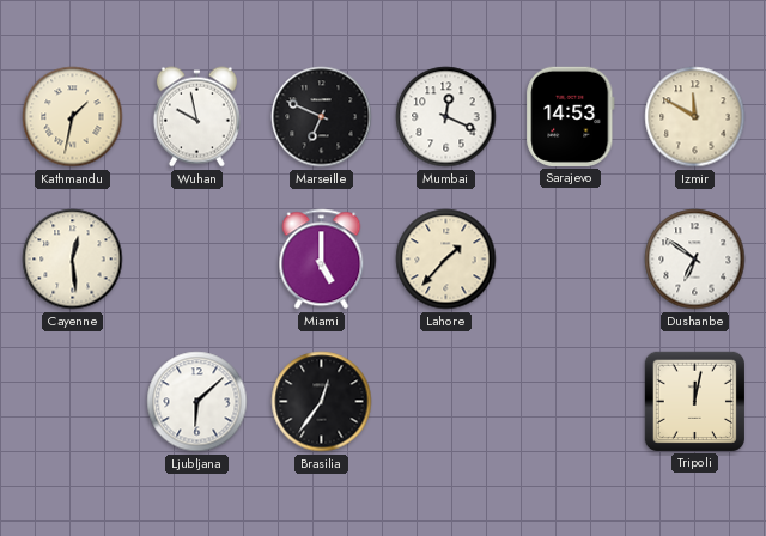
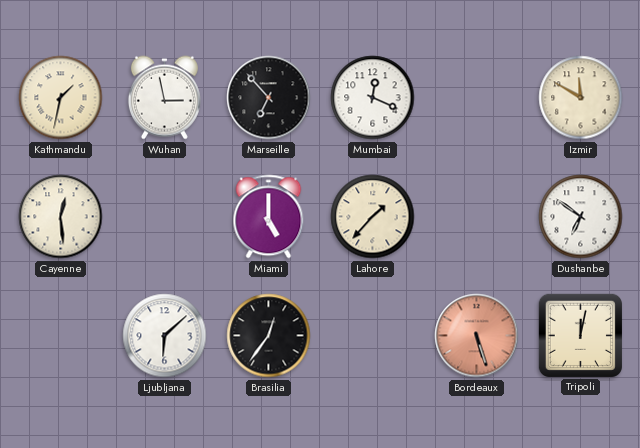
Wuhan: 9:58 -> 2:58 (164, 98)
Marseille: 6:49 -> 6:53 (269, 98)
Sarajevo: 14:53 -> none (571, 116)
Bordeaux: none -> 5:27 (477, 336)
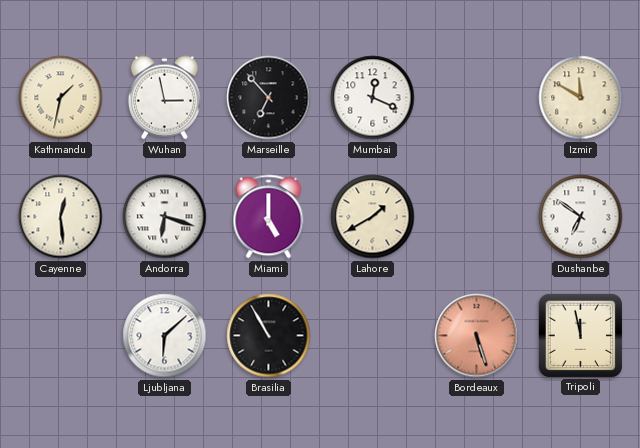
Andorra: none -> 6:18 (165, 217)
Lahore: 1:37 -> 1:40 (373, 217)
Brasilia: 12:36 -> 10:55 (269, 336)
Tripoli: 12:02 -> 11:58 (580, 335)
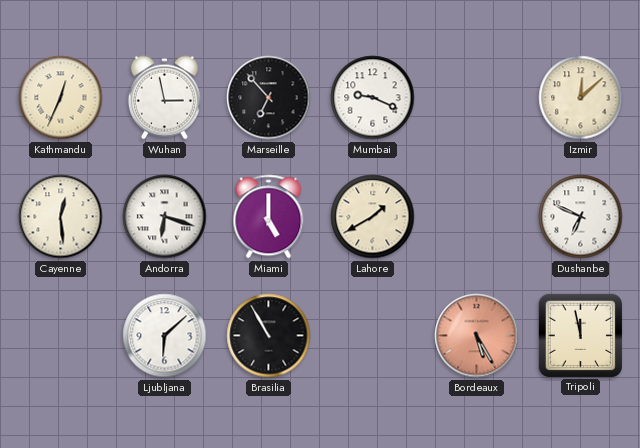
Kathmandu: 1:32 -> 12:34 (61, 98)
Mumbai: 12:19 -> 9:19 (373, 98)
Izmir: 11:50 -> 12:08 (581, 98)
Dushanbe: 6:51 -> 6:49 (581, 217)
Bordeaux: 5:27 -> 5:25 (477, 336)
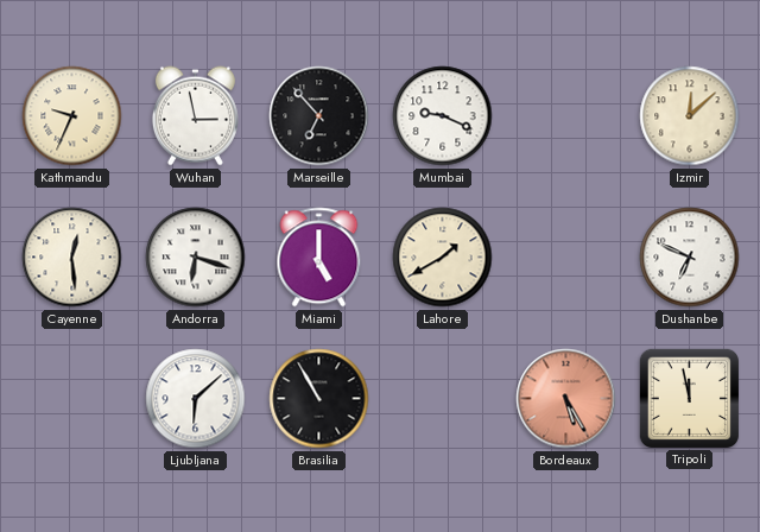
Kathmandu: 12:34 -> 9:34 (72, 116)
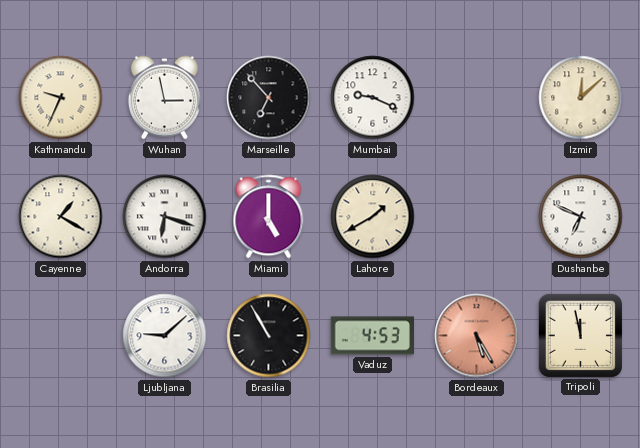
Cayenne: 12:29 -> 1:20 (61, 217)
Ljubljana: 6:08 -> 9:08 (165, 336)
Vaduz: none -> 4:53 (372, 336)
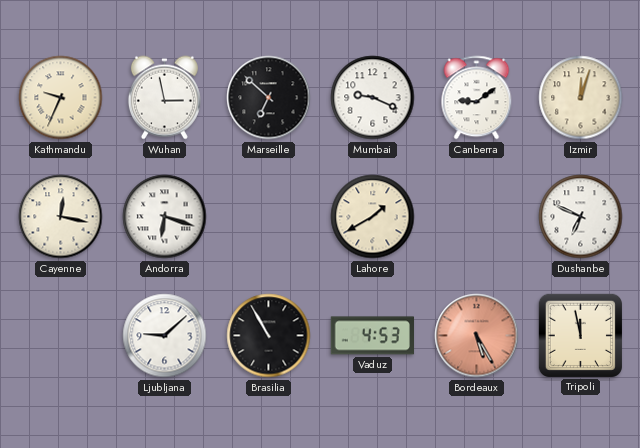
Marseille: 6:53 -> 6:52 (269, 98)
Canberra: none -> 9:09 (477, 98)
Izmir: 12:08 -> 12:03 (581, 98)
Cayenne: 1:20 -> 12:17 (61, 217)
Miami: 5:00 -> none (269, 217)
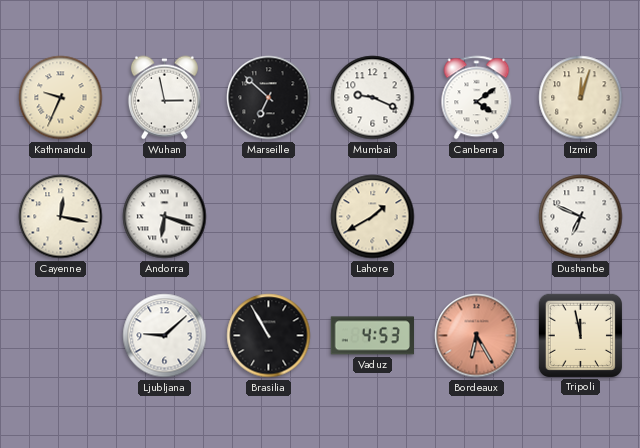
Canberra: 9:09 -> 4:09 (477, 98)
Bordeaux: 5:25 -> 6:25 (477, 336)
